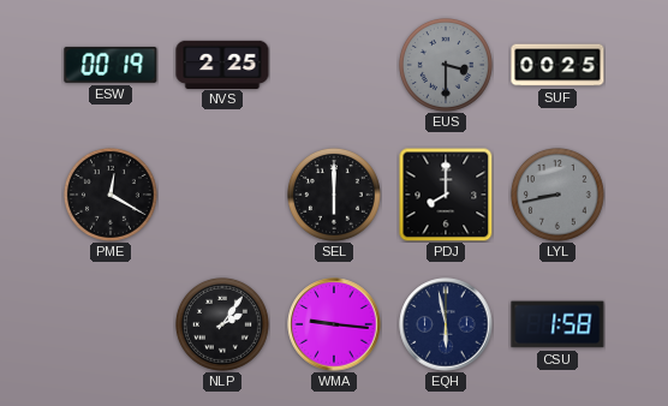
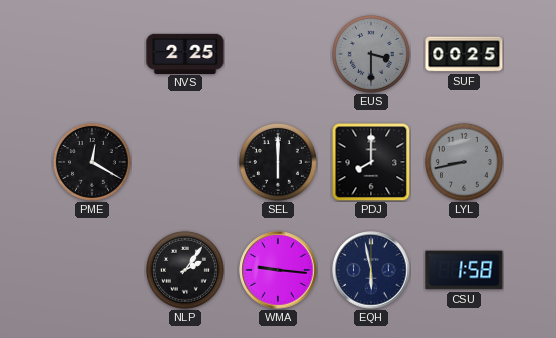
ESW: 00:19 -> none (111, 65)
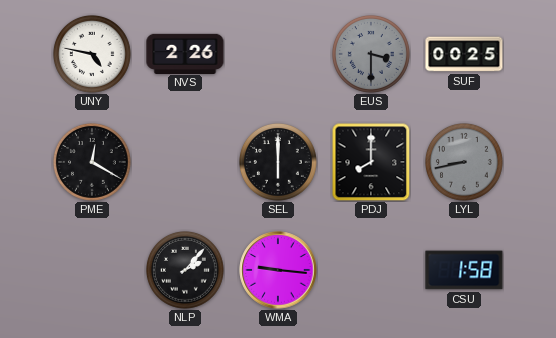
UNY: none -> 4:47 (92, 54)
NVS: 2:25 -> 2:26 (185, 53)
NLP: 2:06 -> 2:07 (185, 270)
EQH: 5:58 -> none (371, 270)
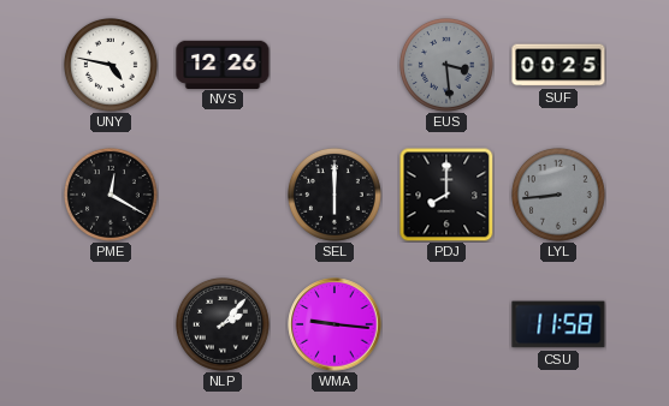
NVS: 2:26 -> 12:26 (223, 64)
EUS: 3:30 -> 3:29 (446, 65)
LYL: 8:43 -> 8:44 (558, 195)
CSU: 1:58 -> 11:58 (558, 324)
